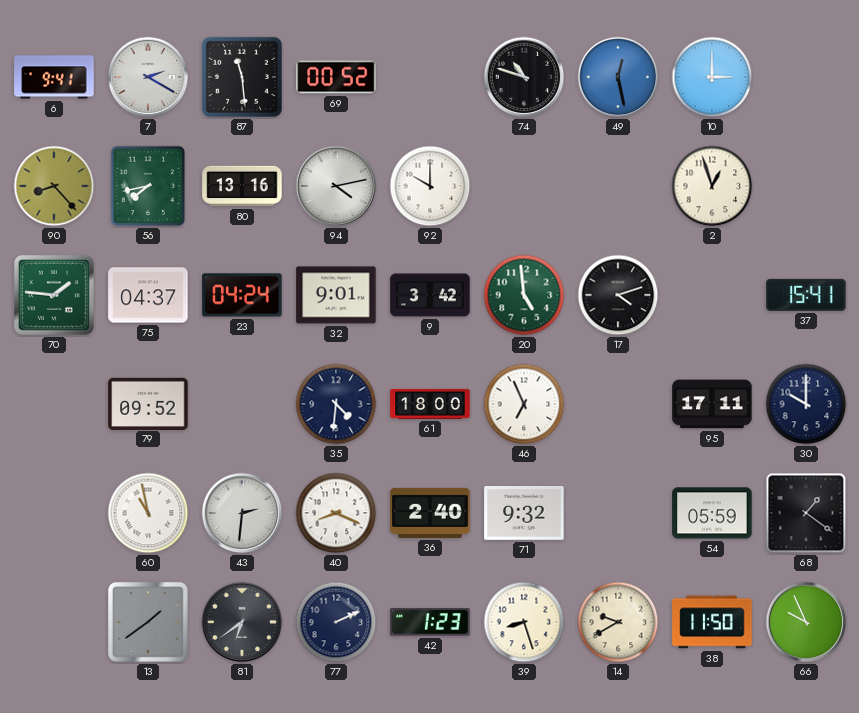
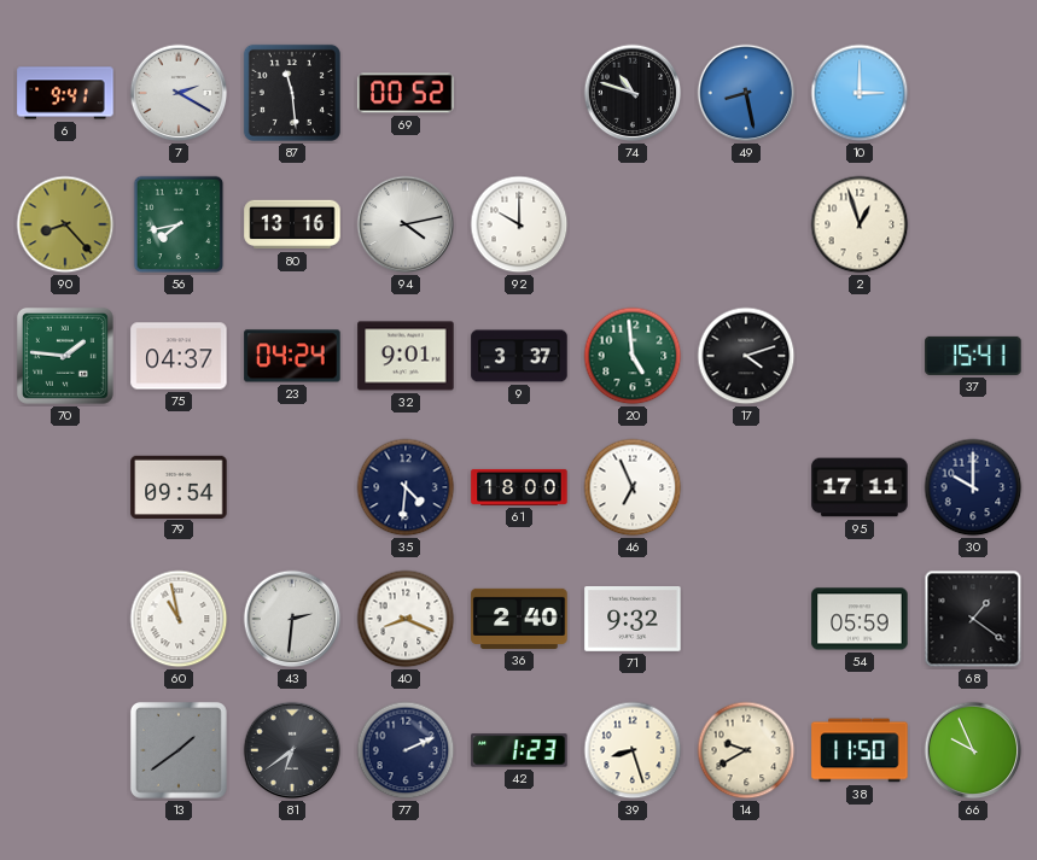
49: 12:28 -> 8:28 (746, 93)
9: 3:42 -> 3:37 (519, 356)
79: 09:52 -> 09:54 (179, 486)
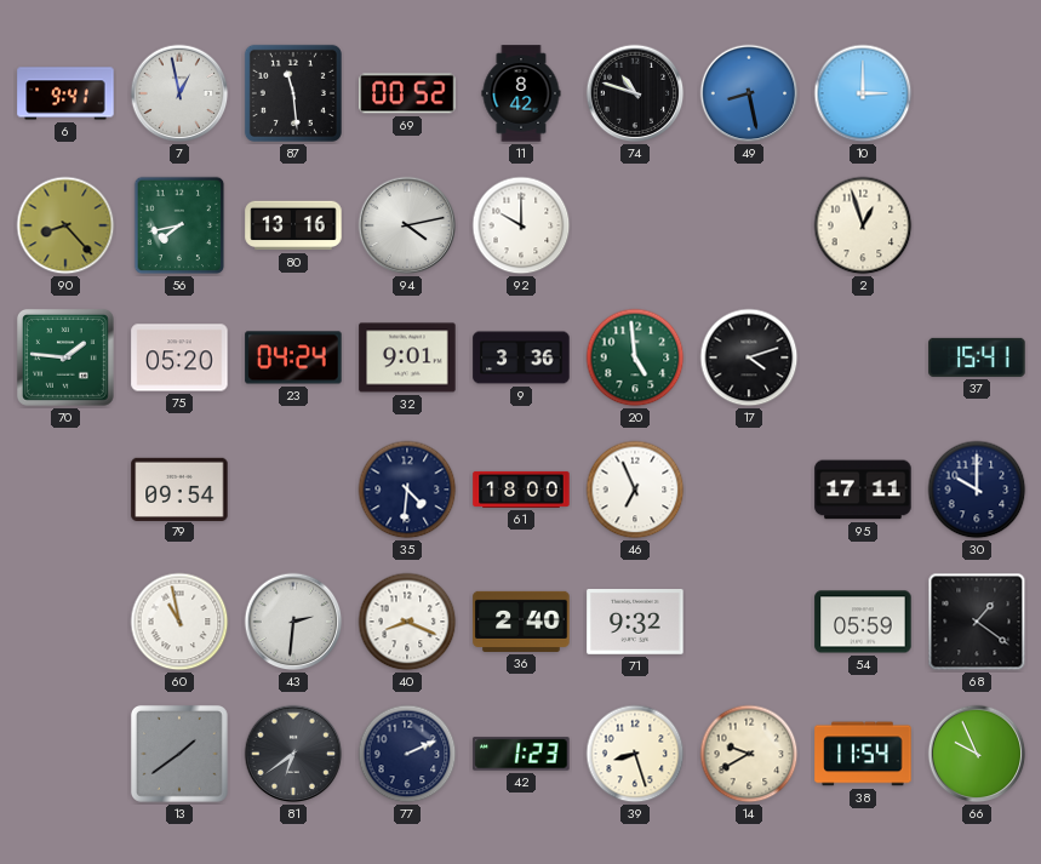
7: 2:20 -> 12:58 (179, 93)
11: none -> 8:42 (521, 93)
75: 04:37 -> 05:20 (179, 357)
9: 3:37 -> 3:36 (521, 357)
38: 11:50 -> 11:54 (863, 754)
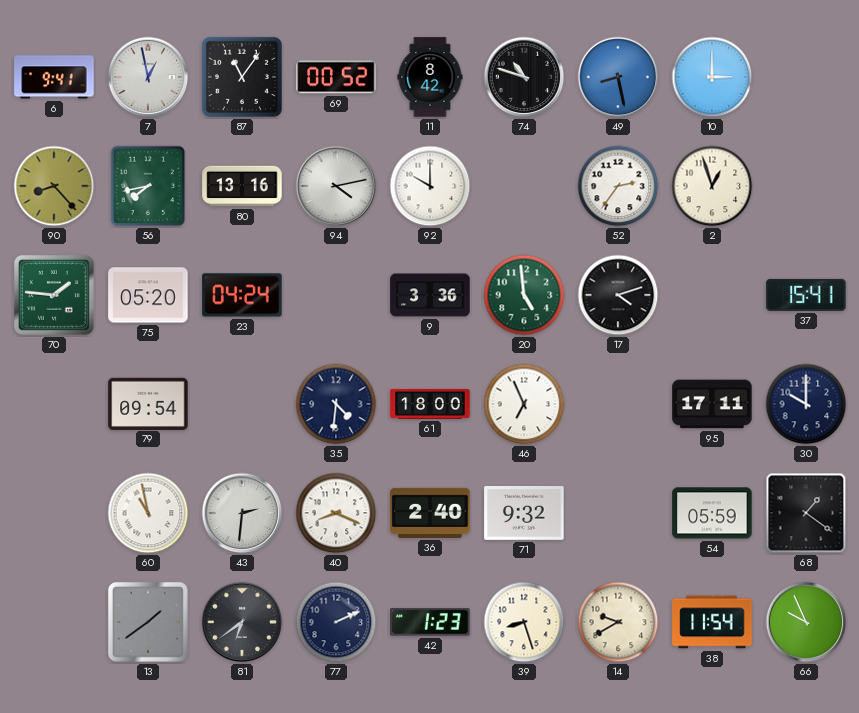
87: 11:29 -> 11:06 (242, 77)
52: none -> 2:36 (618, 186)
32: 9:01 -> none (407, 357)
